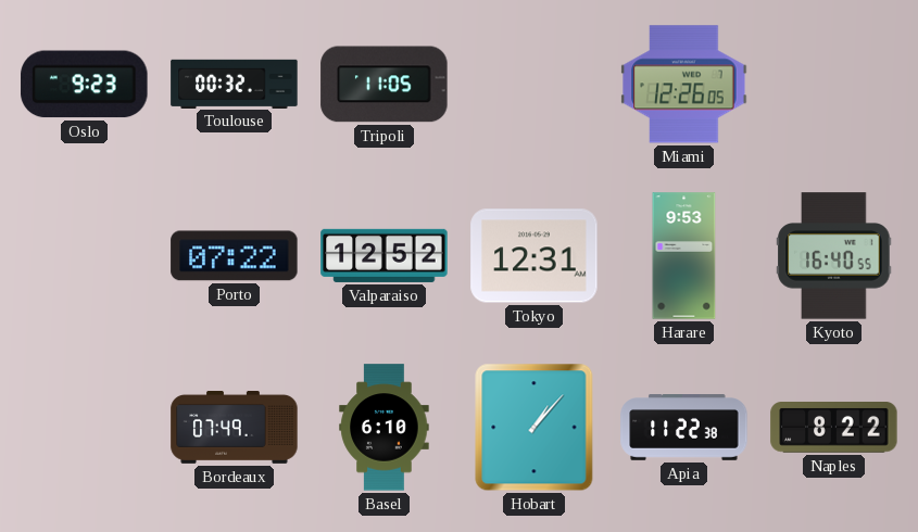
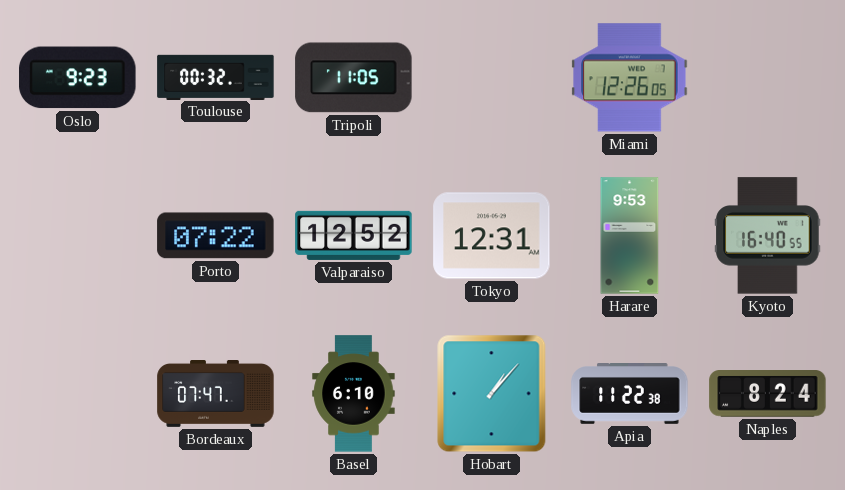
Bordeaux: 07:49 -> 07:47 (216, 394)
Naples: 8:22 -> 8:24 (768, 394)
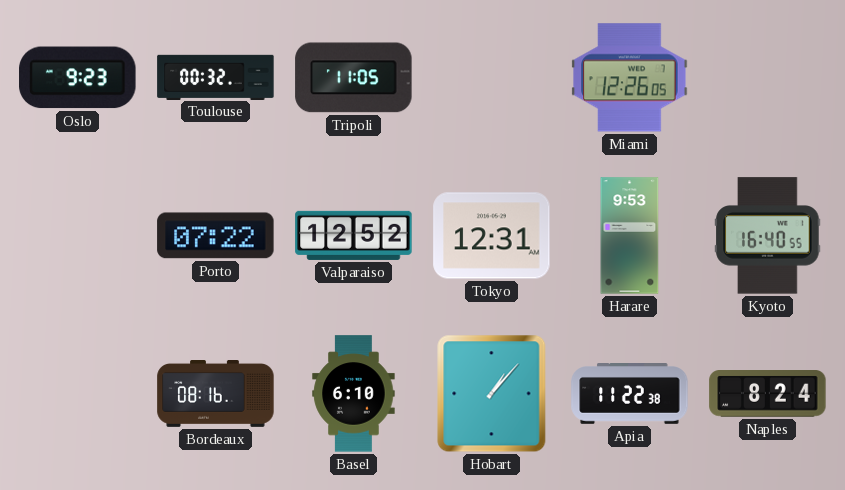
Bordeaux: 07:47 -> 08:16 (216, 394)
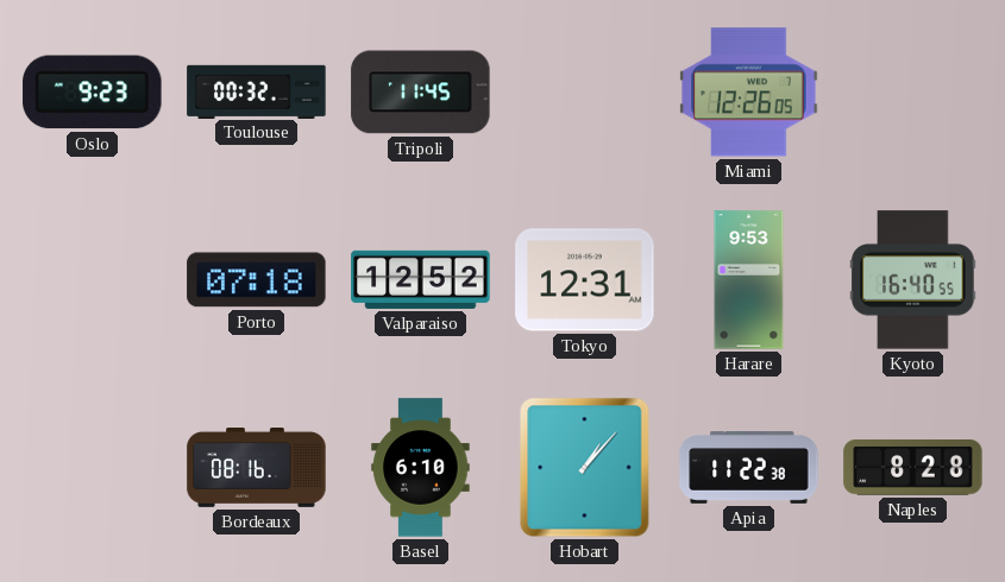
Tripoli: 11:05 -> 11:45 (421, 93)
Porto: 07:22 -> 07:18 (257, 280)
Naples: 8:24 -> 8:28 (913, 468)
